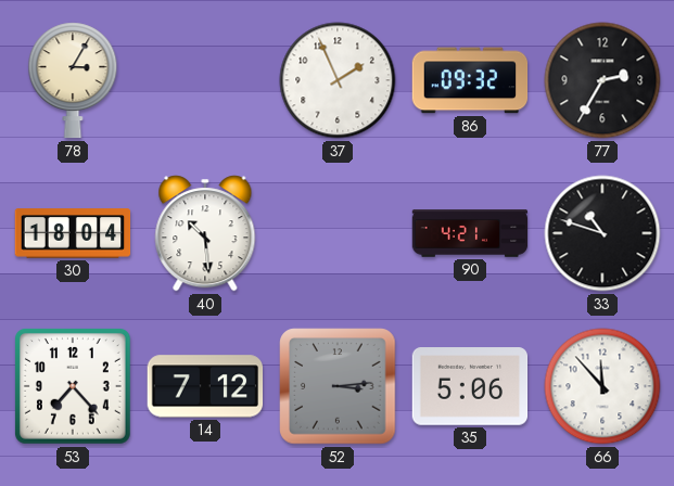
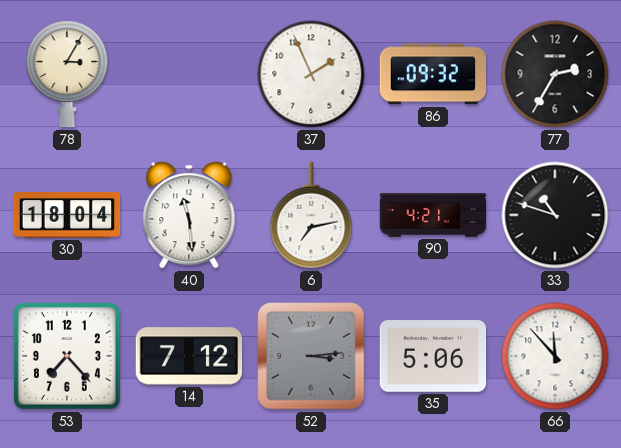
40: 10:29 -> 11:29 (189, 215)
6: none -> 7:13 (311, 215)
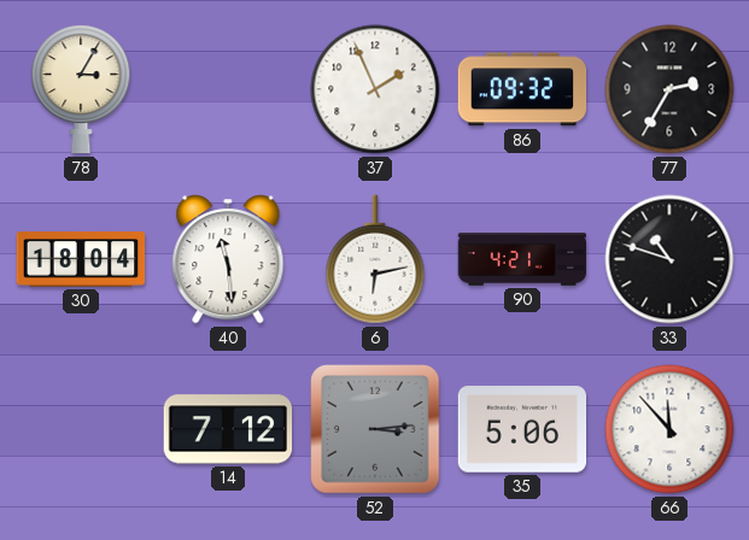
6: 7:13 -> 6:13 (375, 259)
53: 7:23 -> none (67, 356)
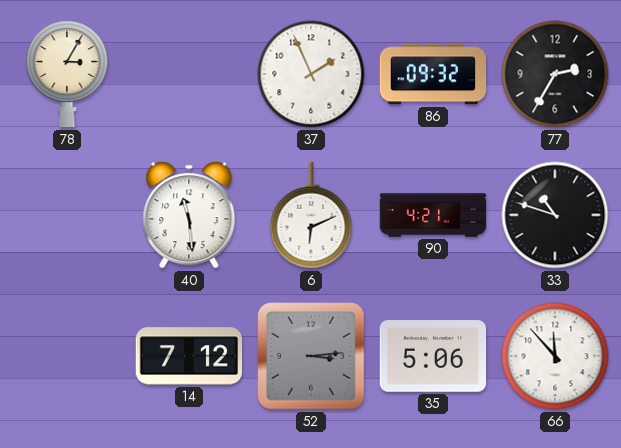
30: 18:04 -> none (81, 259)
6: 6:13 -> 6:11 (311, 215)
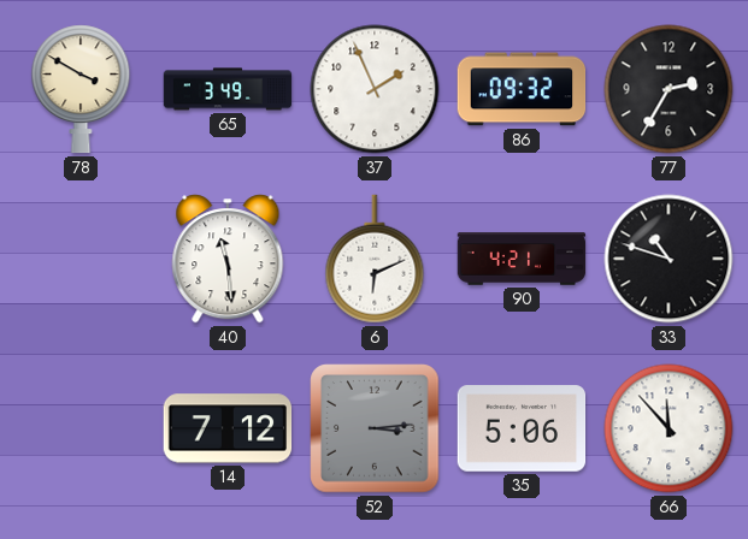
78: 3:05 -> 3:50 (81, 89)
65: none -> 3:49 (228, 89)
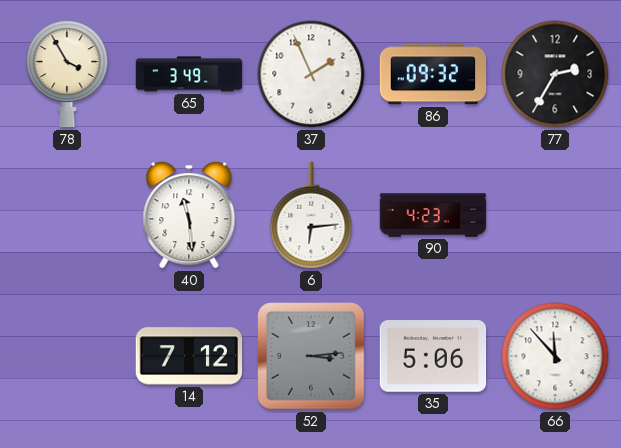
78: 3:50 -> 3:55 (67, 74)
6: 6:11 -> 6:14 (311, 215)
90: 4:21 -> 4:23 (433, 215)
33: 10:48 -> none (669, 259)
